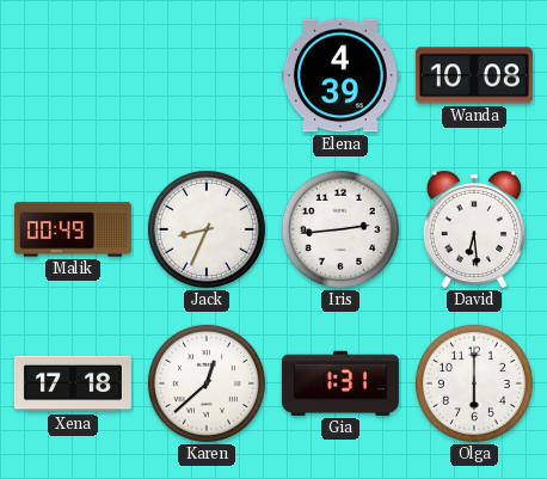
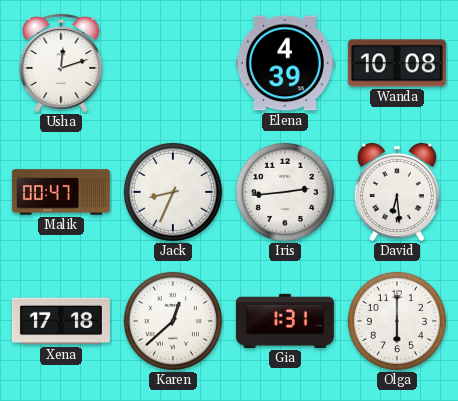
Usha: none -> 12:12 (61, 63)
Malik: 00:49 -> 00:47 (61, 192)
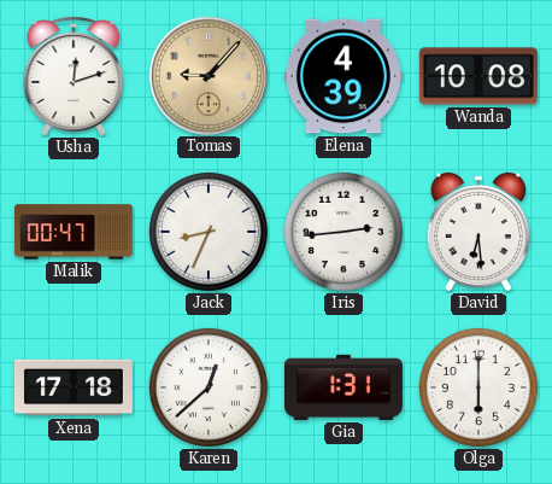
Tomas: none -> 9:07 (207, 75)
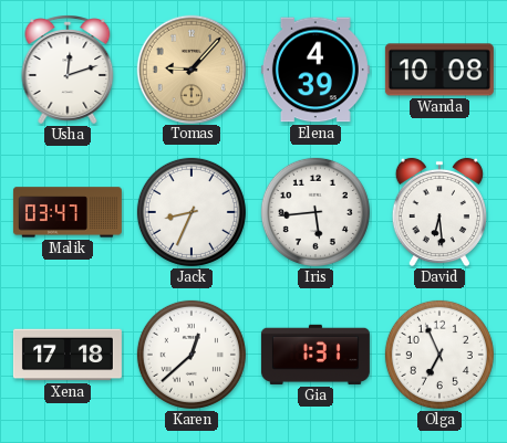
Malik: 00:47 -> 03:47 (68, 212)
Iris: 2:44 -> 5:44 (315, 212)
Olga: 6:00 -> 6:56 (439, 355)
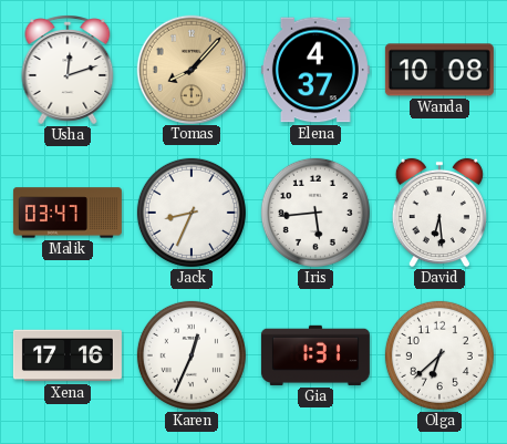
Tomas: 9:07 -> 8:07 (190, 69)
Elena: 4:39 -> 4:37 (315, 70)
Xena: 17:18 -> 17:16 (68, 355)
Karen: 12:38 -> 12:34 (192, 355)
Olga: 6:56 -> 6:38 (439, 355)
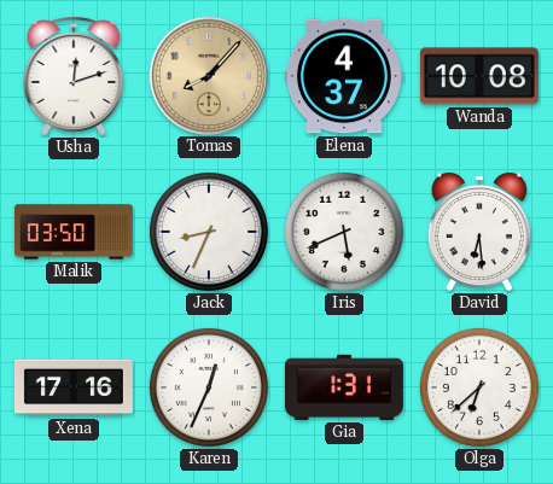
Malik: 03:47 -> 03:50 (74, 232)
Iris: 5:44 -> 5:41 (344, 232)
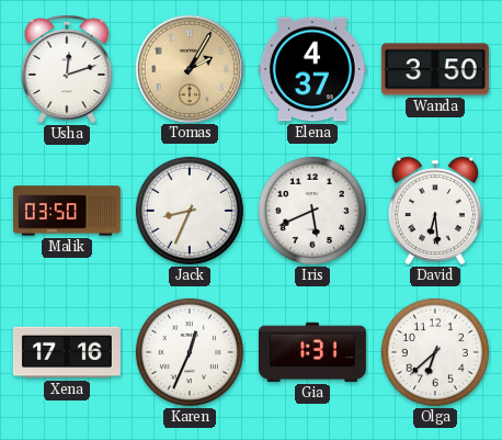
Tomas: 8:07 -> 2:05 (189, 68)
Wanda: 10:08 -> 3:50 (435, 69)
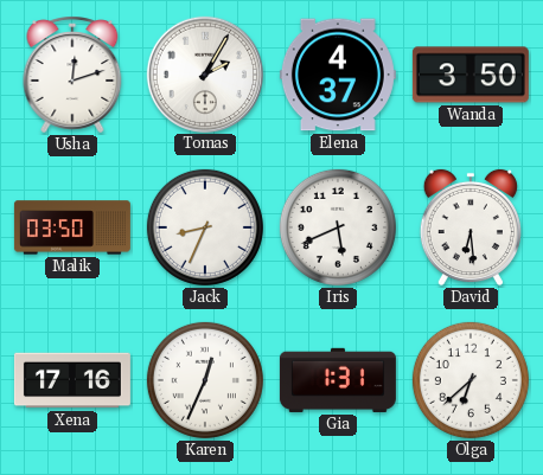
Tomas dial: champagne -> white (204, 73)
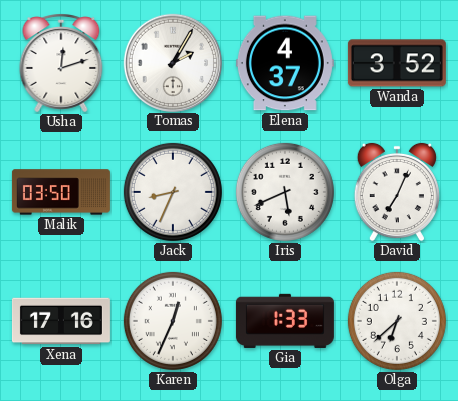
Wanda: 3:50 -> 3:52 (397, 63)
David: 6:29 -> 7:04 (397, 192)
Gia: 1:31 -> 1:33 (285, 321)
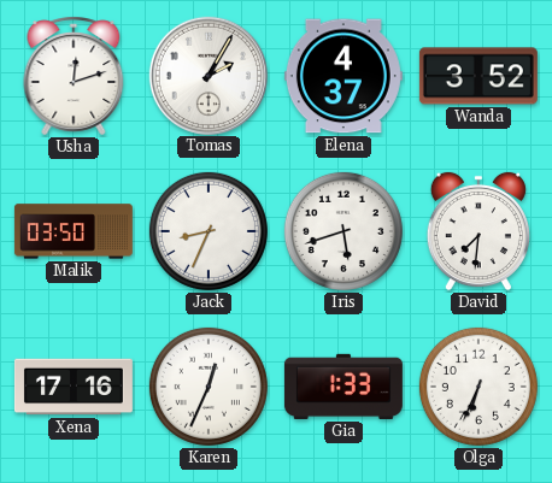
Iris: 5:41 -> 5:42 (343, 231)
David: 7:04 -> 7:31 (478, 231)
Olga: 6:38 -> 6:34 (478, 387)
